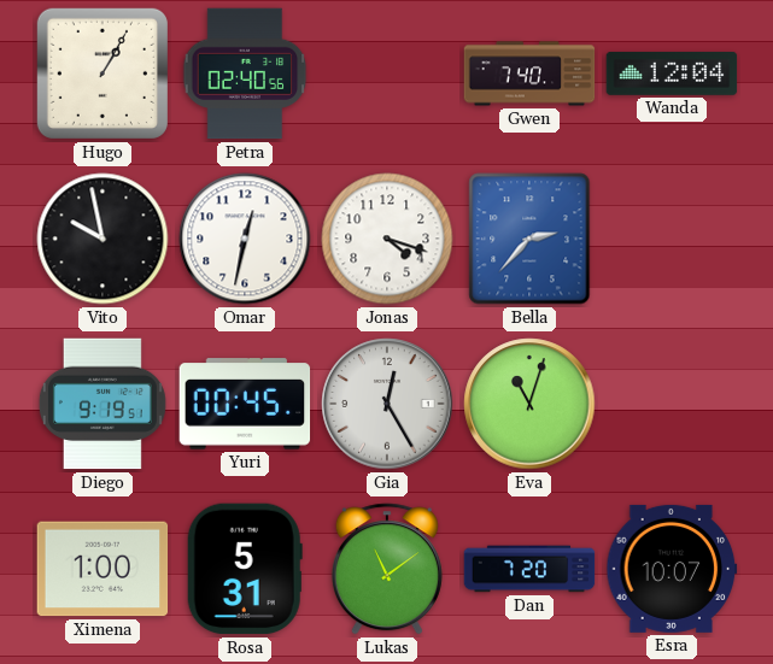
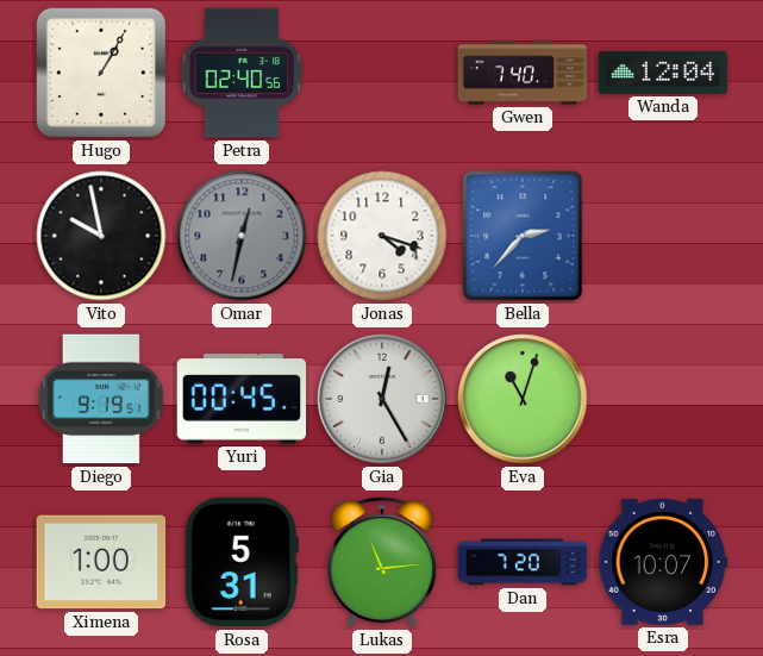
Omar dial: white -> grey (242, 236)
Lukas: 11:09 -> 11:14 (382, 562)
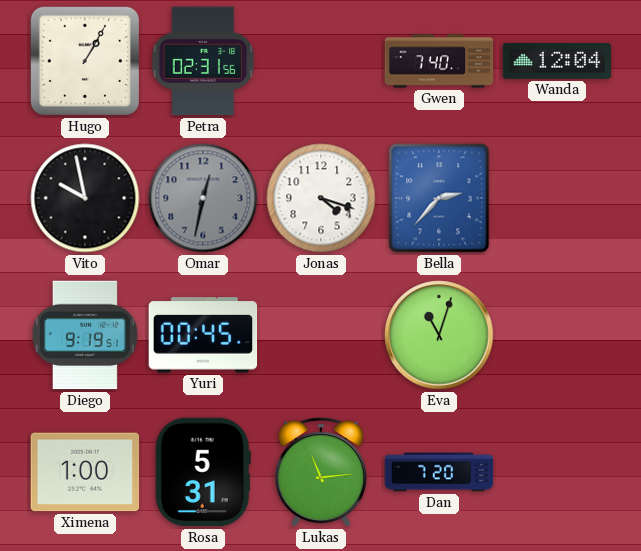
Petra: 02:40 -> 02:31 (203, 61)
Gia: 12:25 -> none (382, 399)
Esra: 10:07 -> none (663, 562)
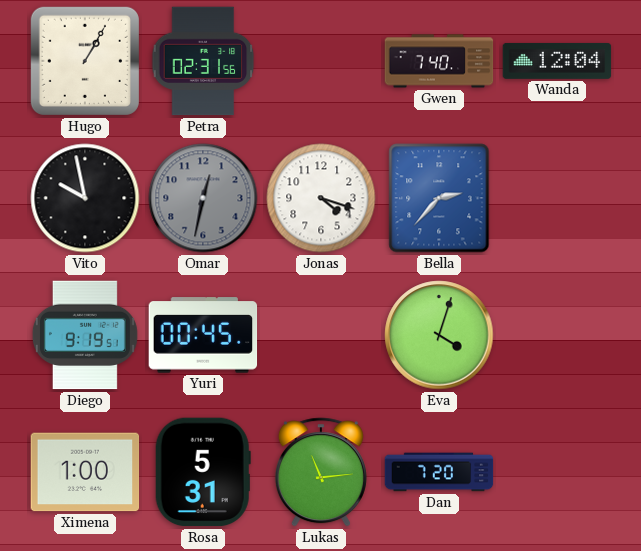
Eva: 11:03 -> 4:03 (439, 335)
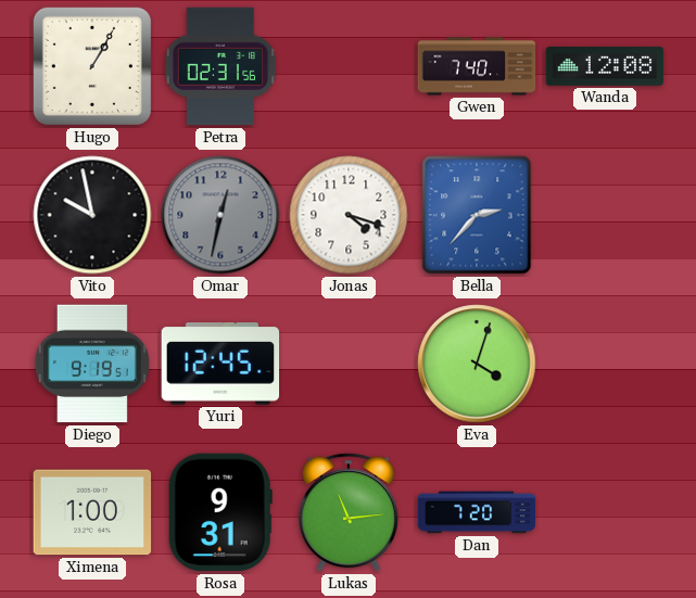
Wanda: 12:04 -> 12:08 (605, 66)
Yuri: 00:45 -> 12:45 (220, 364)
Rosa: 5:31 -> 9:31 (220, 512)
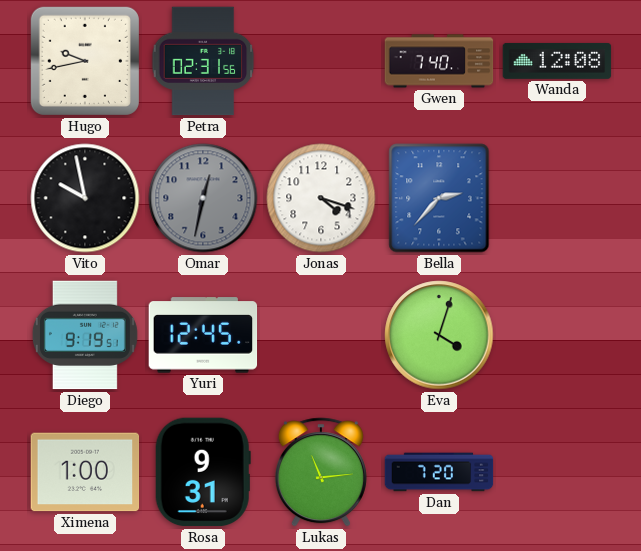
Hugo: 1:05 -> 9:43 (85, 61)
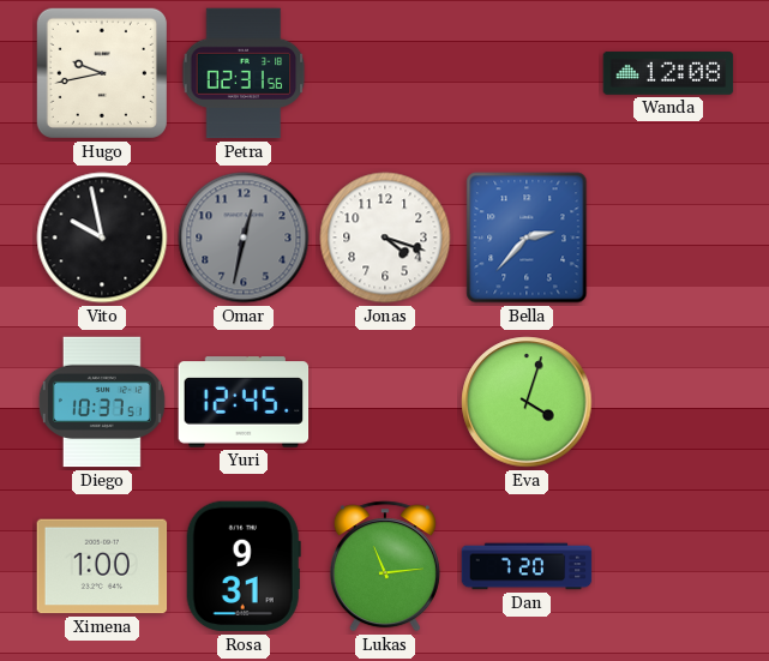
Gwen: 7:40 -> none (439, 61)
Diego: 9:19 -> 10:37 (102, 402)
